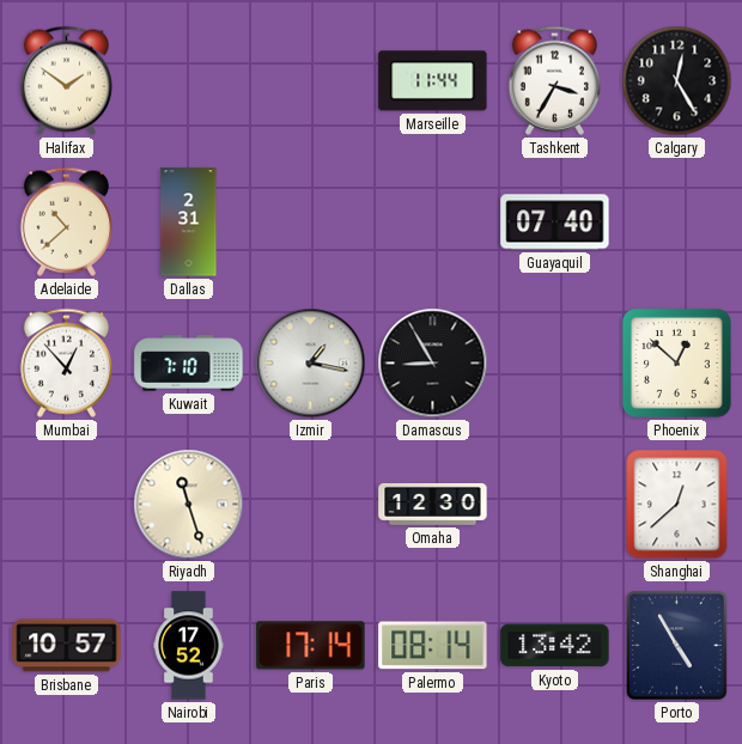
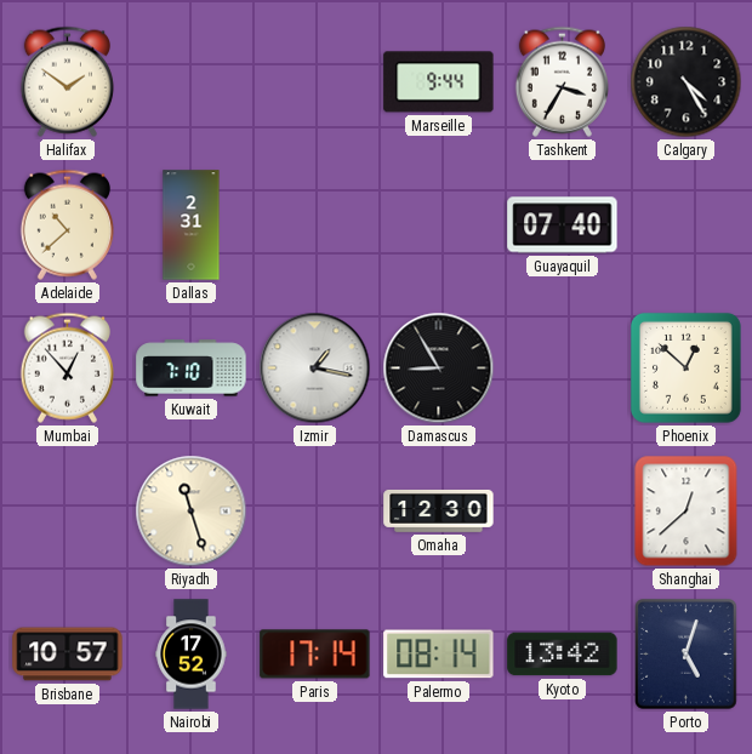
Marseille: 11:44 -> 9:44 (439, 82)
Calgary: 12:25 -> 4:25 (687, 82)
Porto: 4:55 -> 5:03 (687, 655)
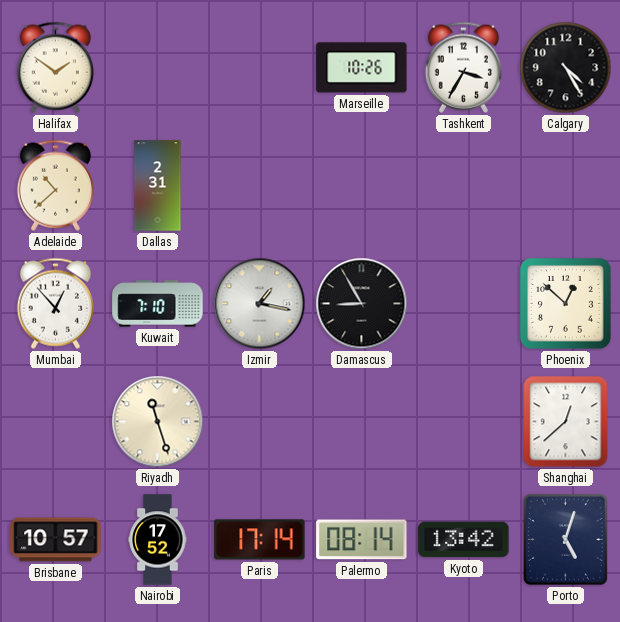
Marseille: 9:44 -> 10:26 (362, 68)
Guayaquil: 07:40 -> none (563, 225)
Omaha: 12:30 -> none (439, 510)
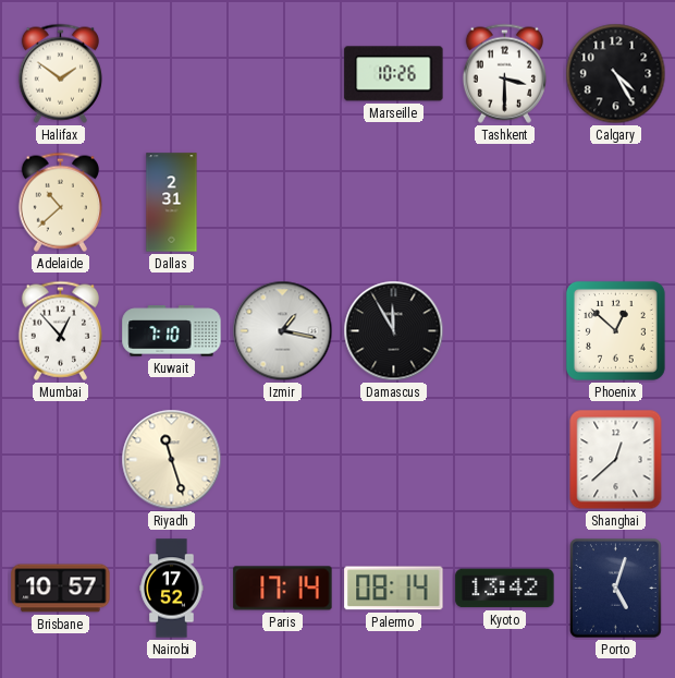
Tashkent: 3:35 -> 3:30 (504, 73)
Damascus: 8:55 -> 11:55 (394, 331)
